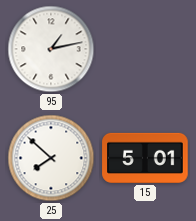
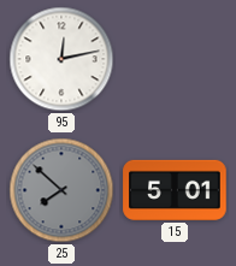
95: 1:13 -> 12:13 (61, 59)
25 dial: white -> grey (61, 190)
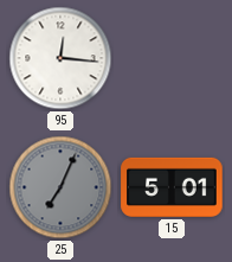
95: 12:13 -> 12:16 (60, 58)
25: 7:52 -> 7:04 (60, 187)
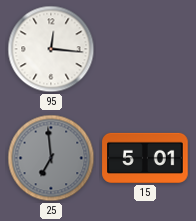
25: 7:04 -> 6:59 (51, 158)
